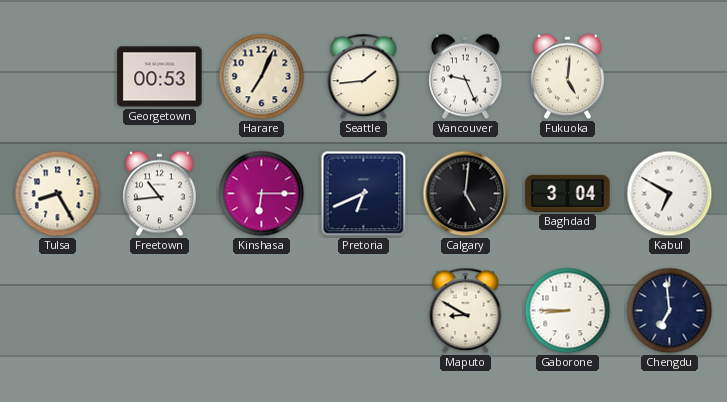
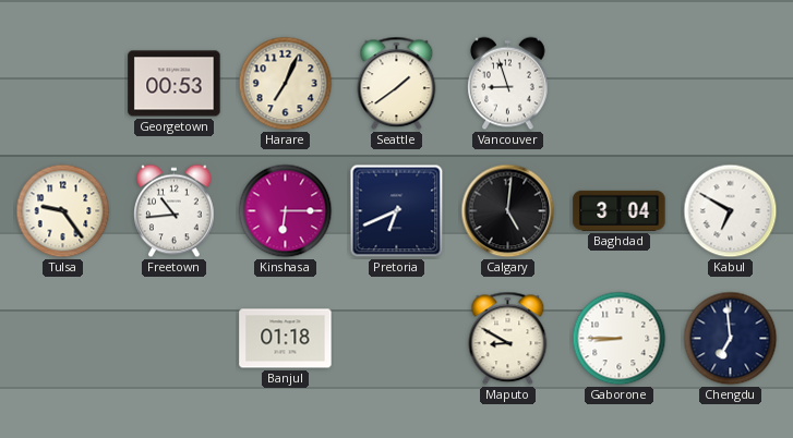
Seattle: 1:44 -> 1:39 (397, 84)
Vancouver: 9:26 -> 8:57 (508, 84)
Fukuoka: 5:01 -> none (568, 77)
Tulsa: 8:25 -> 9:24 (63, 211)
Banjul: none -> 01:18 (286, 339)
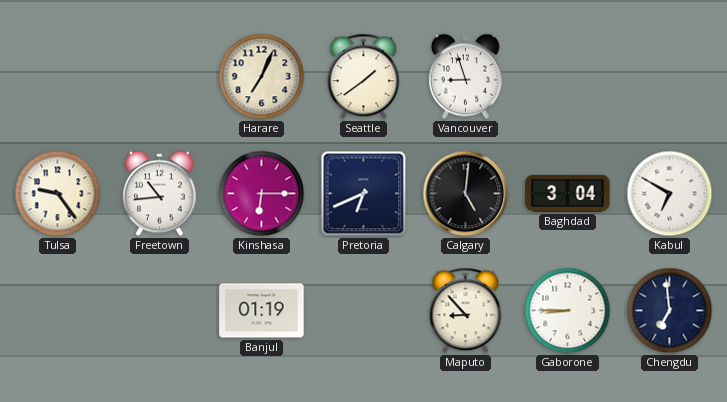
Georgetown: 00:53 -> none (175, 84)
Banjul: 01:18 -> 01:19 (262, 311)
Maputo: 8:50 -> 8:53 (466, 311)
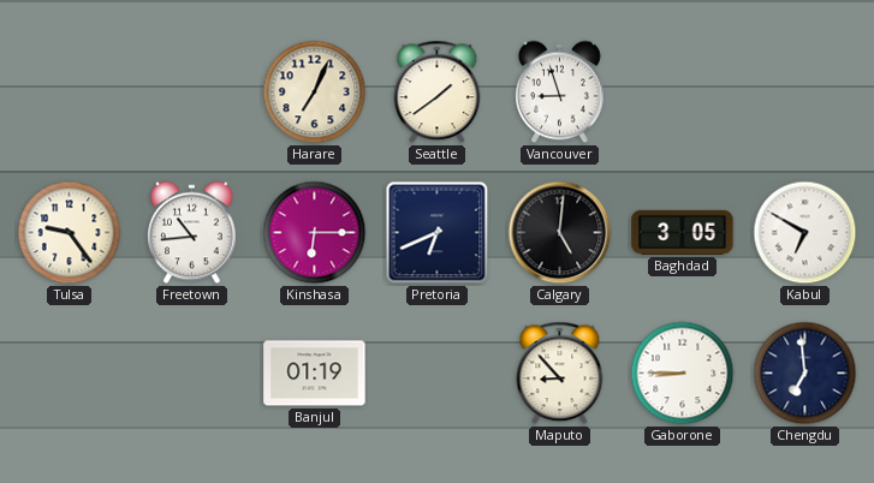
Baghdad: 3:04 -> 3:05 (683, 232)
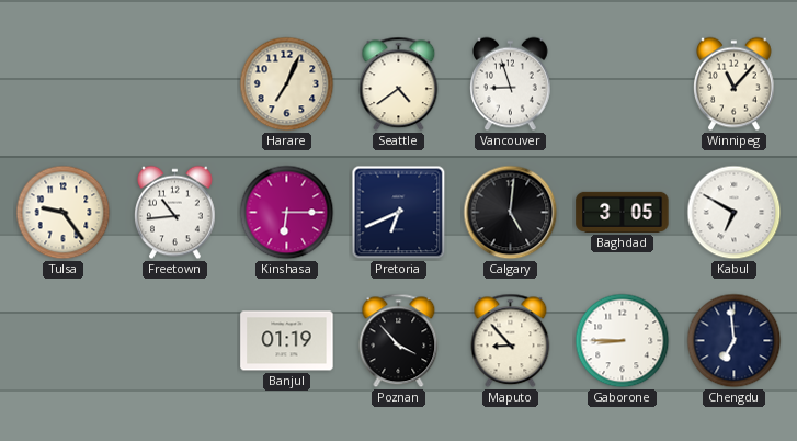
Seattle: 1:39 -> 4:39 (399, 84)
Winnipeg: none -> 11:07 (735, 84)
Poznan: none -> 3:53 (399, 341)
